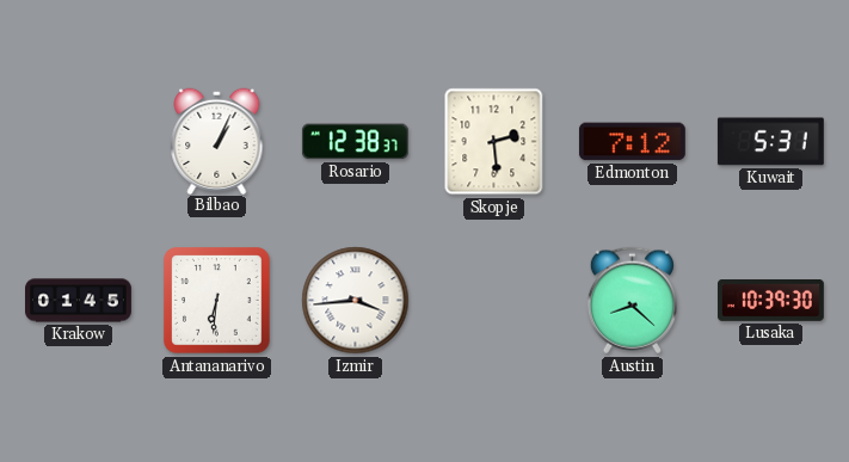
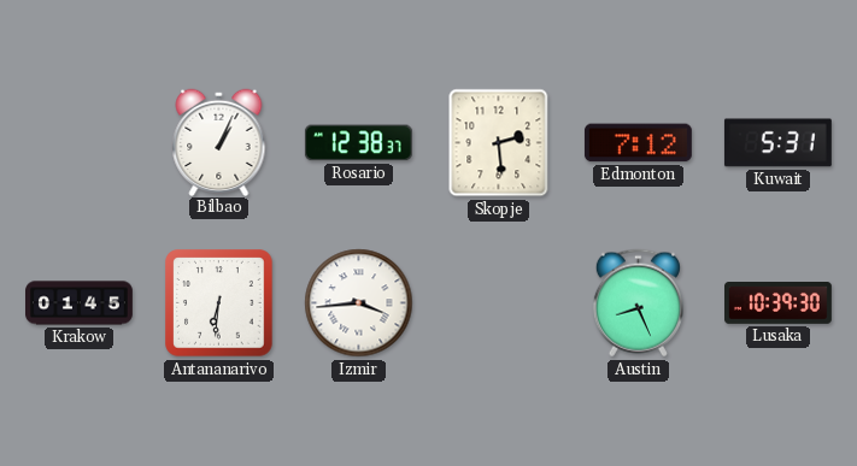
Austin: 8:22 -> 8:26 (638, 303)
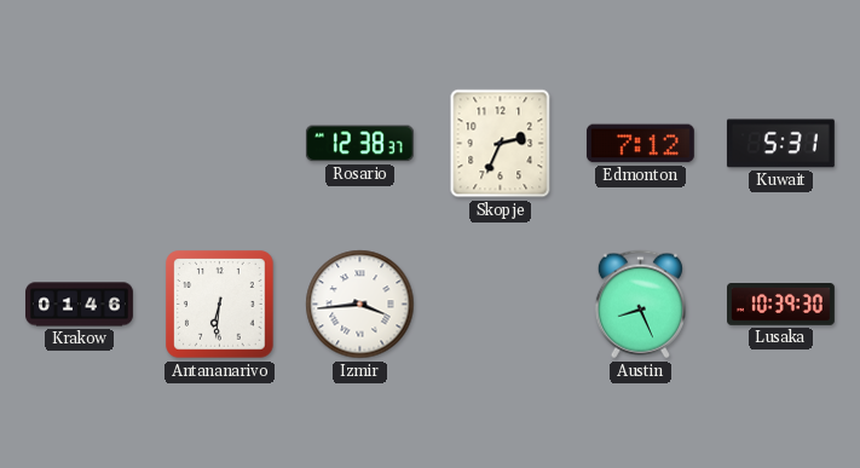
Bilbao: 1:04 -> none (219, 142)
Skopje: 2:29 -> 2:34 (501, 144)
Krakow: 01:45 -> 01:46 (80, 305)
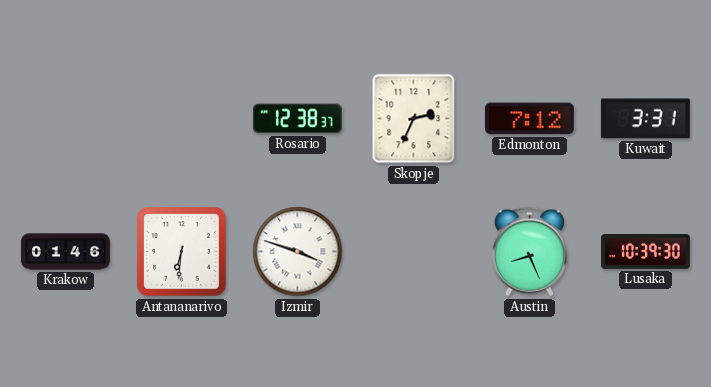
Kuwait: 5:31 -> 3:31 (645, 119)
Izmir: 3:44 -> 3:48 (298, 252)
